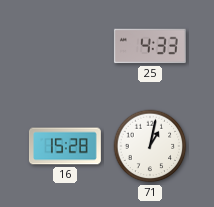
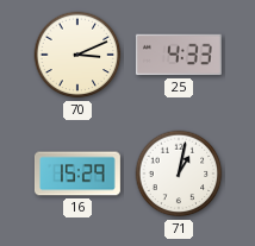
70: none -> 3:11 (77, 55)
16: 15:28 -> 15:29 (77, 174)
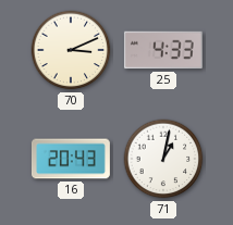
16: 15:29 -> 20:43 (71, 159)
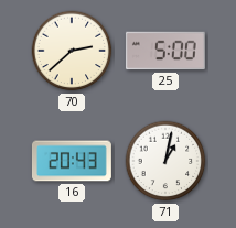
70: 3:11 -> 2:38 (72, 51)
25: 4:33 -> 5:00 (165, 51)
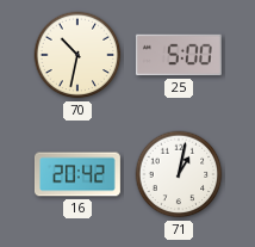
70: 2:38 -> 10:32 (77, 55)
16: 20:43 -> 20:42 (77, 174)
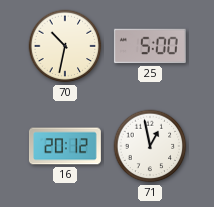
16: 20:42 -> 20:12 (65, 146)
71: 1:02 -> 12:58 (150, 146)
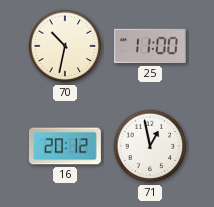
25: 5:00 -> 11:00 (150, 46)
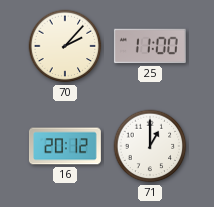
70: 10:32 -> 2:07 (65, 46)
71: 12:58 -> 1:00 (150, 146)
